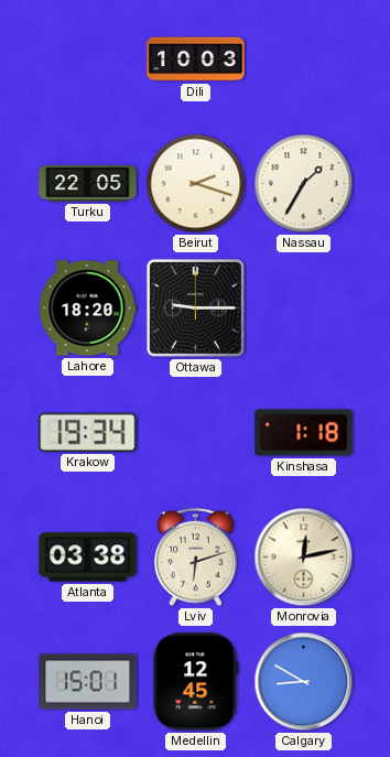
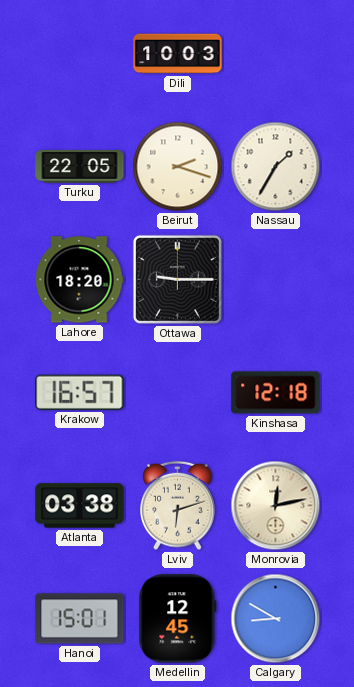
Krakow: 19:34 -> 16:57 (80, 392)
Kinshasa: 1:18 -> 12:18 (276, 393)
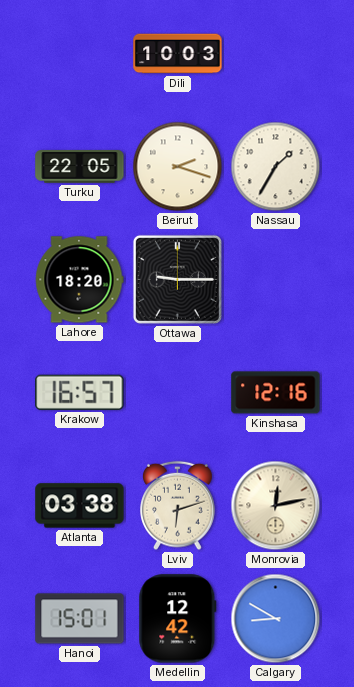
Kinshasa: 12:18 -> 12:16 (276, 393)
Medellin: 12:45 -> 12:42 (178, 619)
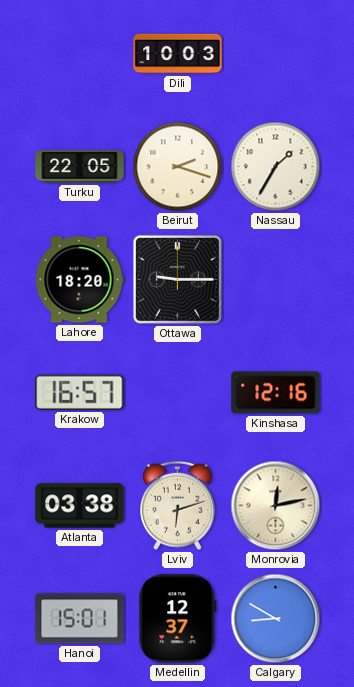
Medellin: 12:42 -> 12:37 (178, 619)
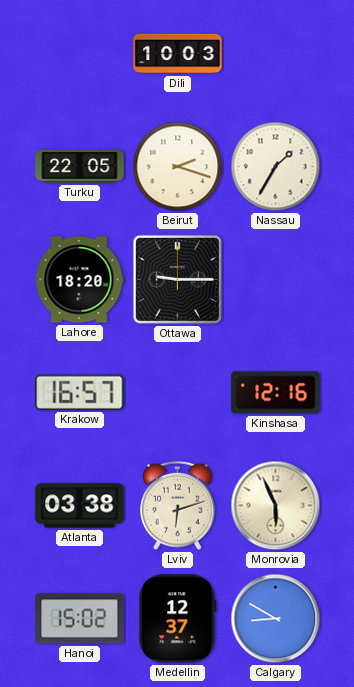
Monrovia: 12:13 -> 5:56 (276, 506)
Hanoi: 15:01 -> 15:02 (80, 619)
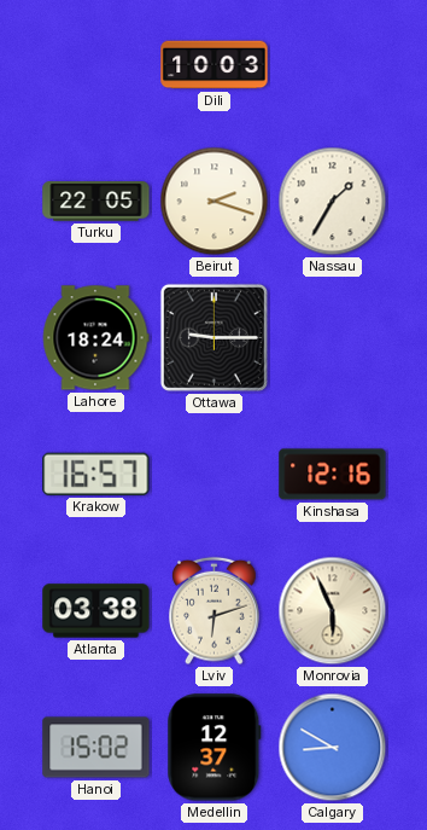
Lahore: 18:20 -> 18:24 (95, 338)
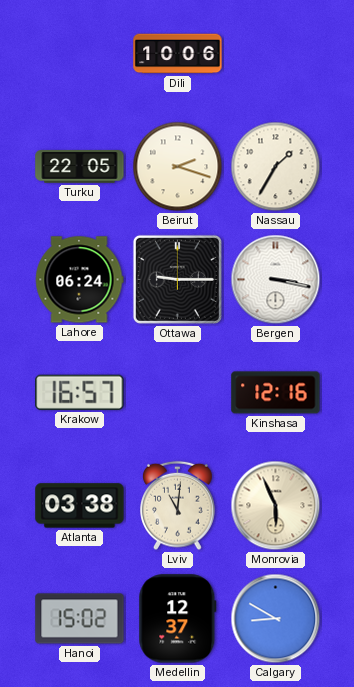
Dili: 10:03 -> 10:06 (178, 54)
Lahore: 18:24 -> 06:24 (79, 280)
Bergen: none -> 3:17 (276, 280)
Lviv: 6:12 -> 11:01 (178, 506)
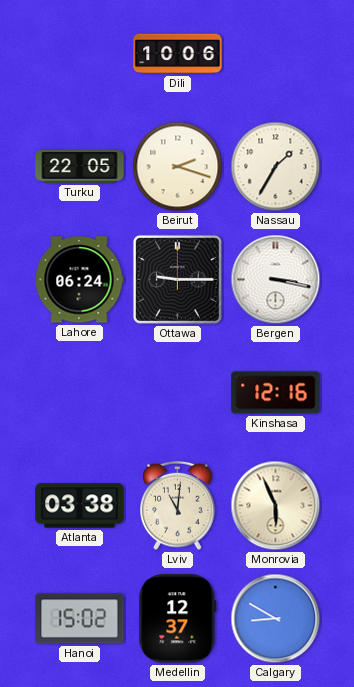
Krakow: 16:57 -> none (80, 392)
